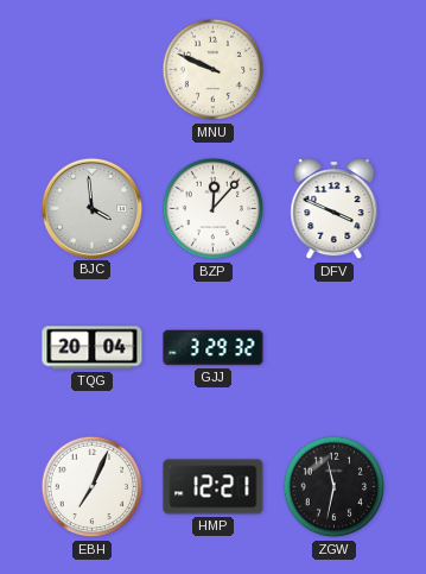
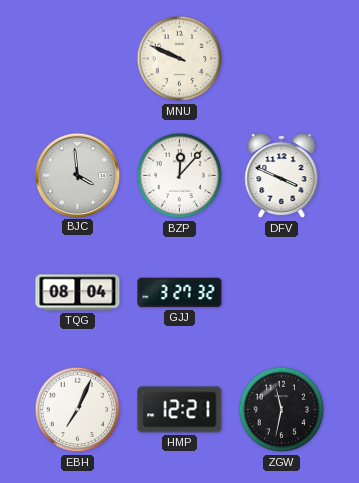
TQG: 20:04 -> 08:04 (78, 293)
GJJ: 3:29 -> 3:27 (180, 293)
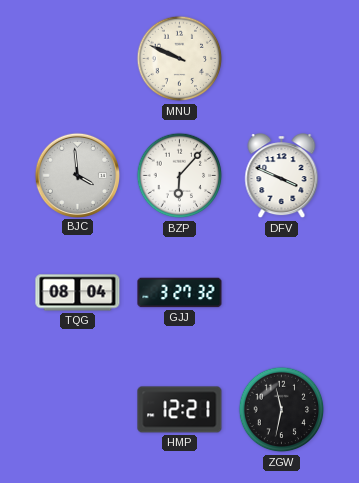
BZP: 12:07 -> 6:07 (180, 176)
EBH: 7:04 -> none (78, 410)
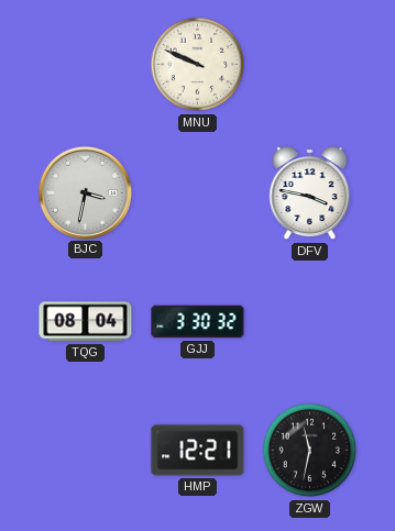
BJC: 3:59 -> 3:32 (85, 192)
BZP: 6:07 -> none (180, 176)
DFV: 3:49 -> 3:47 (310, 193)
GJJ: 3:27 -> 3:30 (198, 322)
